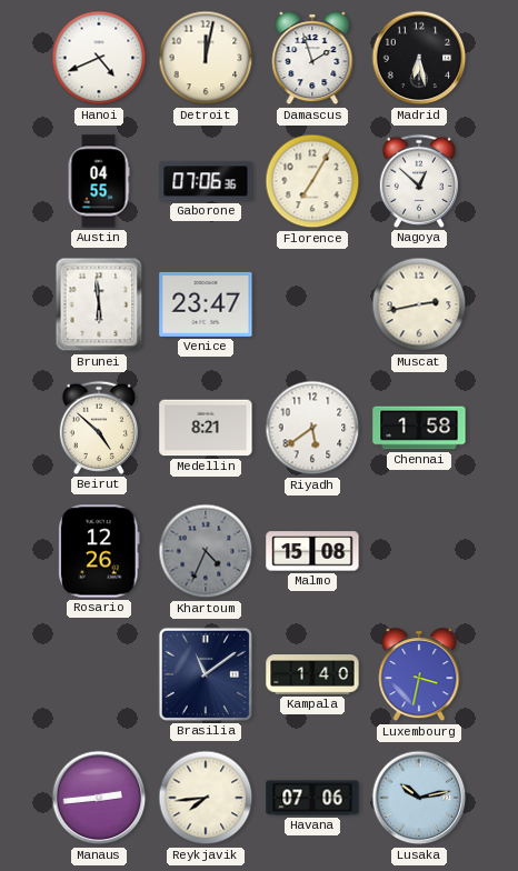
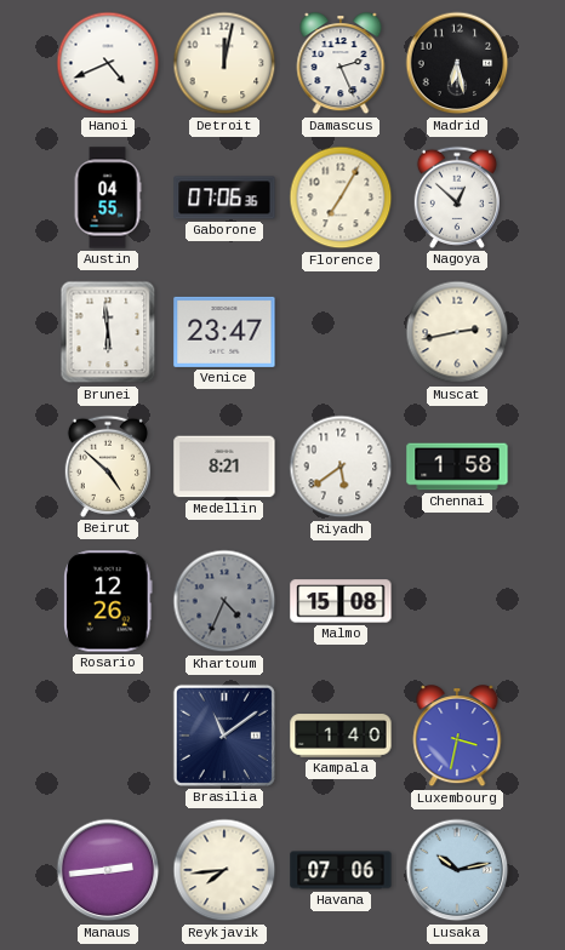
Damascus: 1:57 -> 2:26 (341, 64)
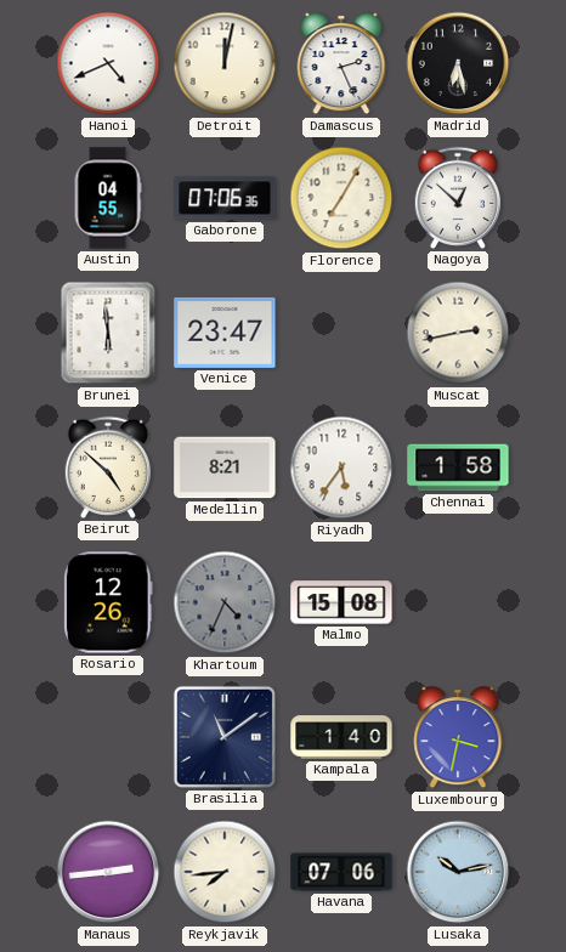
Riyadh: 5:39 -> 5:36 (341, 467)
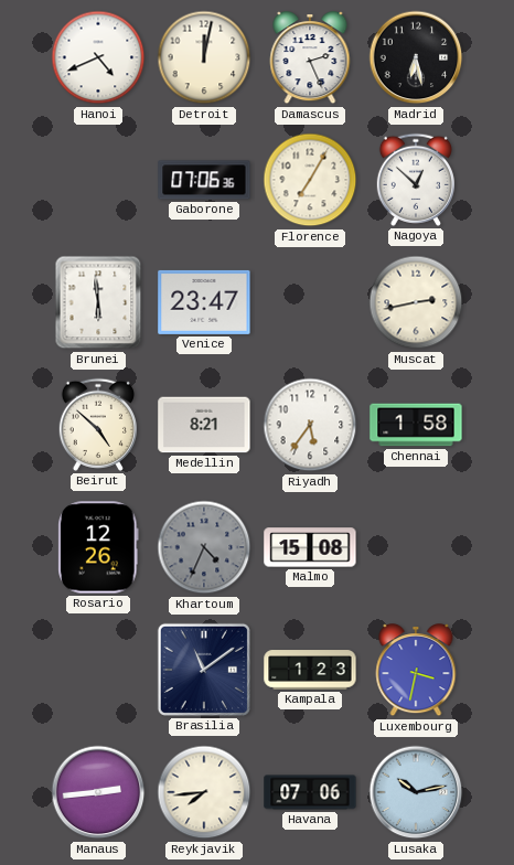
Austin: 04:55 -> none (108, 198)
Kampala: 1:40 -> 1:23 (310, 670)
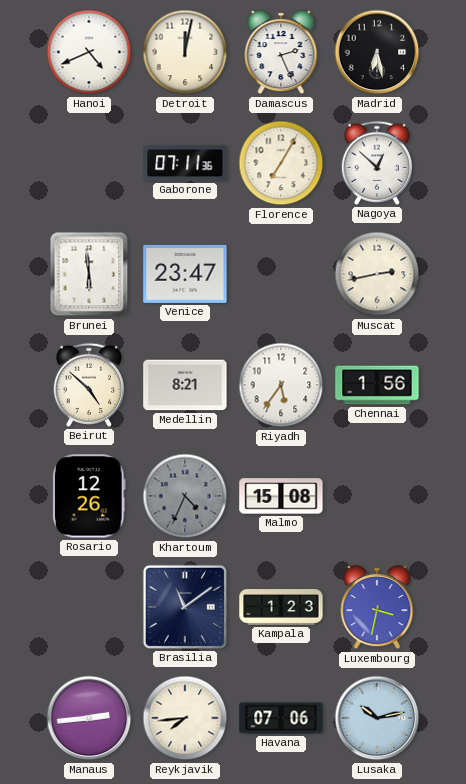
Gaborone: 07:06 -> 07:11 (185, 163)
Chennai: 1:58 -> 1:56 (377, 385)
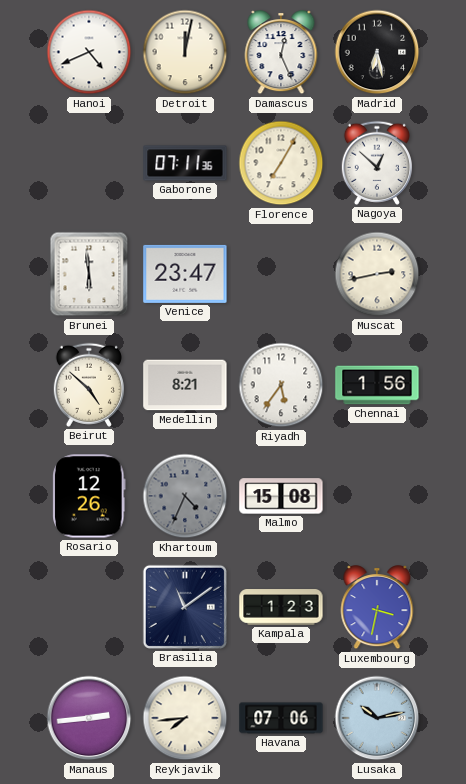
Damascus: 2:26 -> 12:26 (281, 53)
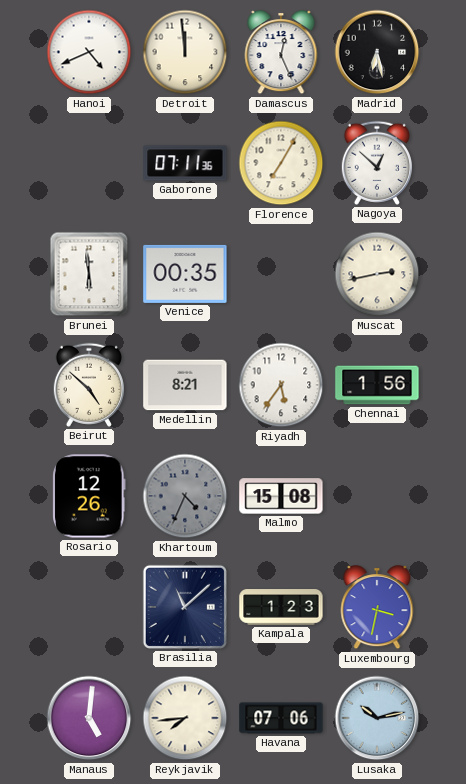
Detroit: 12:02 -> 11:59 (185, 52)
Venice: 23:47 -> 00:35 (185, 274)
Brasilia: 11:09 -> 11:08 (185, 607)
Manaus: 2:44 -> 5:01 (89, 718)
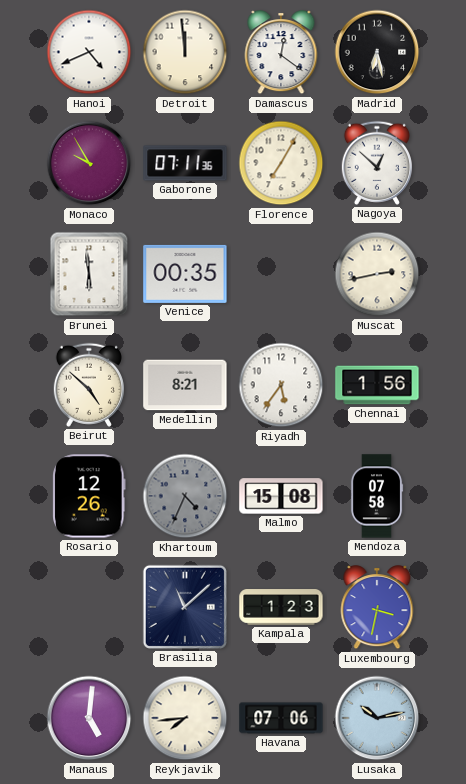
Damascus: 12:26 -> 12:21 (281, 53)
Monaco: none -> 9:55 (89, 163)
Mendoza: none -> 07:58 (377, 496)
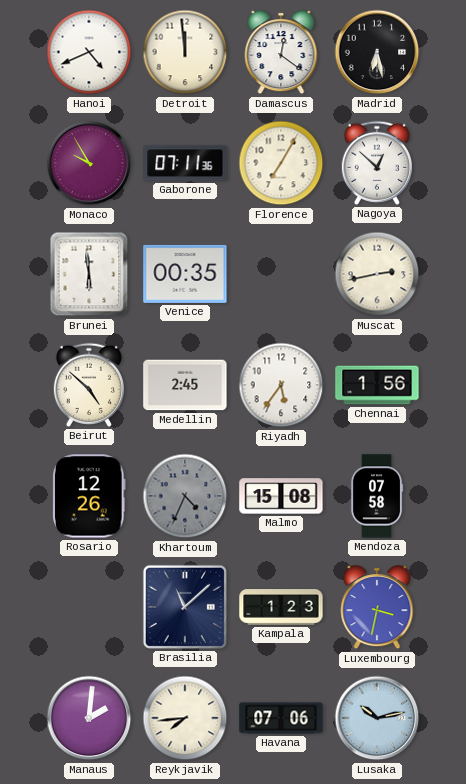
Medellin: 8:21 -> 2:45 (185, 385)
Manaus: 5:01 -> 2:01 (89, 718)
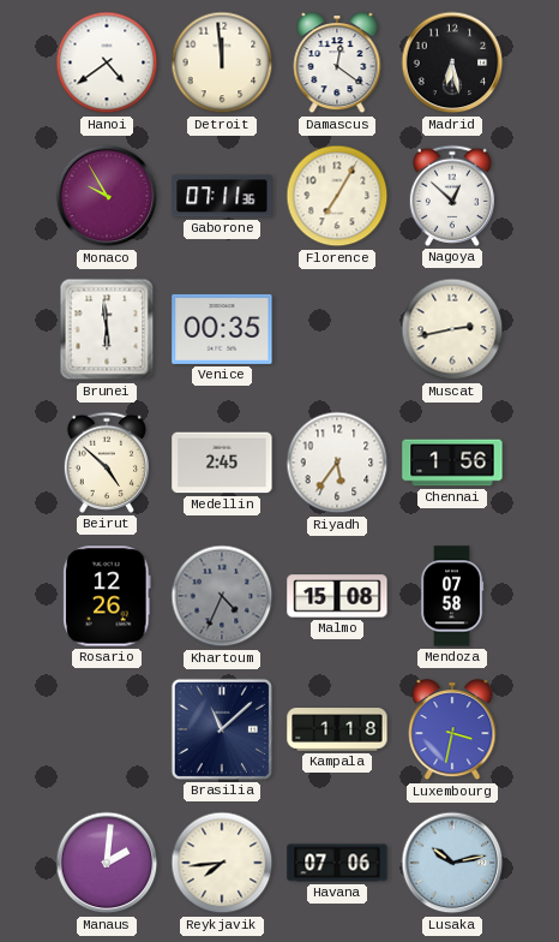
Hanoi: 4:41 -> 4:39 (107, 62)
Kampala: 1:23 -> 1:18 (337, 729)
